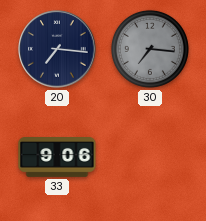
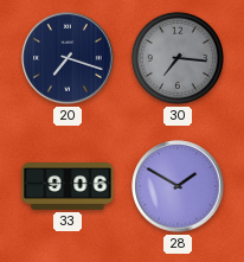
20: 7:16 -> 7:18 (68, 58)
28: none -> 1:50 (178, 186)
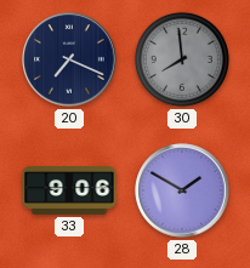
20: 7:18 -> 7:19 (69, 59)
30: 7:16 -> 7:59 (182, 59)
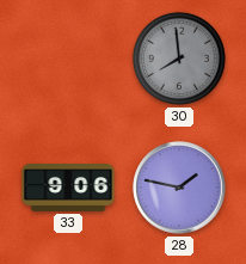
20: 7:19 -> none (69, 59)
28: 1:50 -> 1:47 (179, 188)
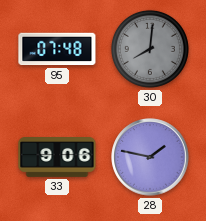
95: none -> 07:48 (57, 49)
30: 7:59 -> 8:01 (150, 49)
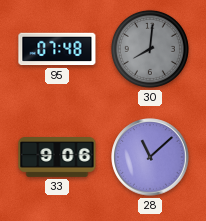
28: 1:47 -> 11:08 (150, 157)
